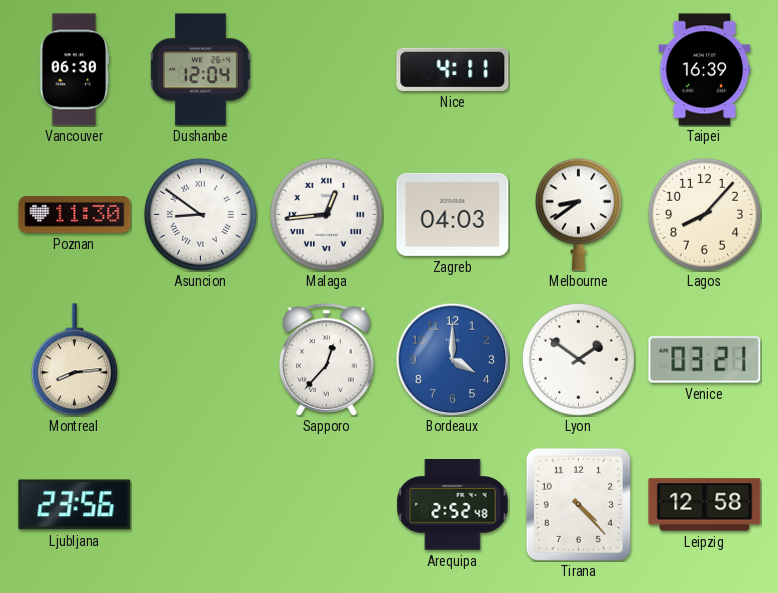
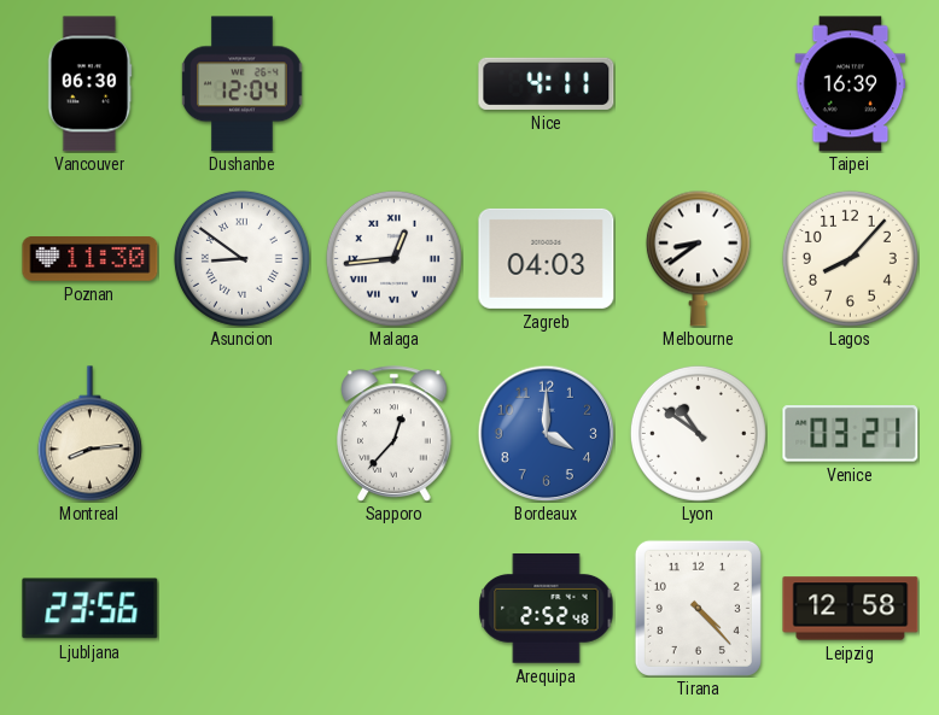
Lyon: 1:51 -> 10:51 (698, 433)
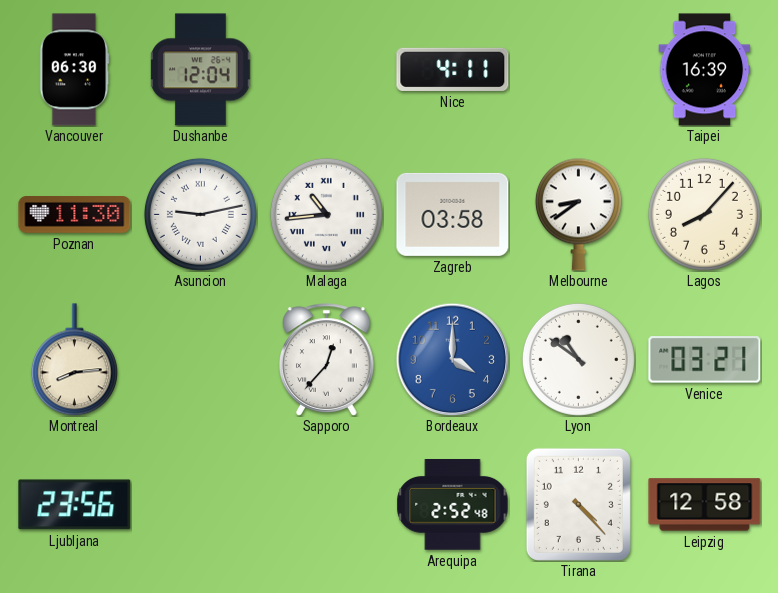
Asuncion: 8:51 -> 9:13 (200, 214)
Malaga: 12:44 -> 10:44 (326, 214)
Zagreb: 04:03 -> 03:58 (453, 214)
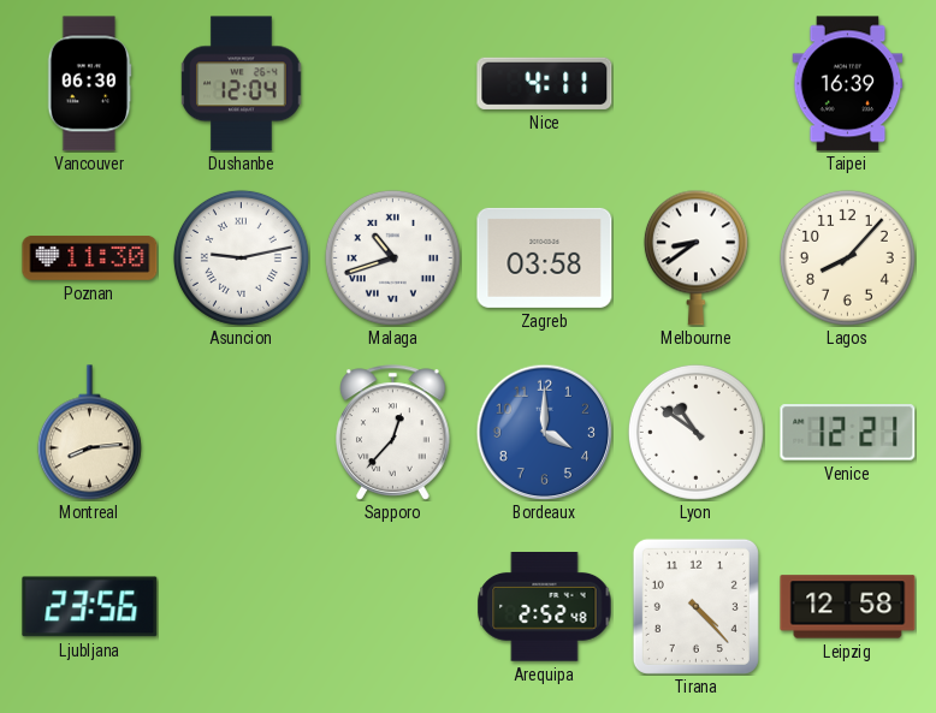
Malaga: 10:44 -> 10:42 (392, 257)
Venice: 03:21 -> 12:21 (848, 433)
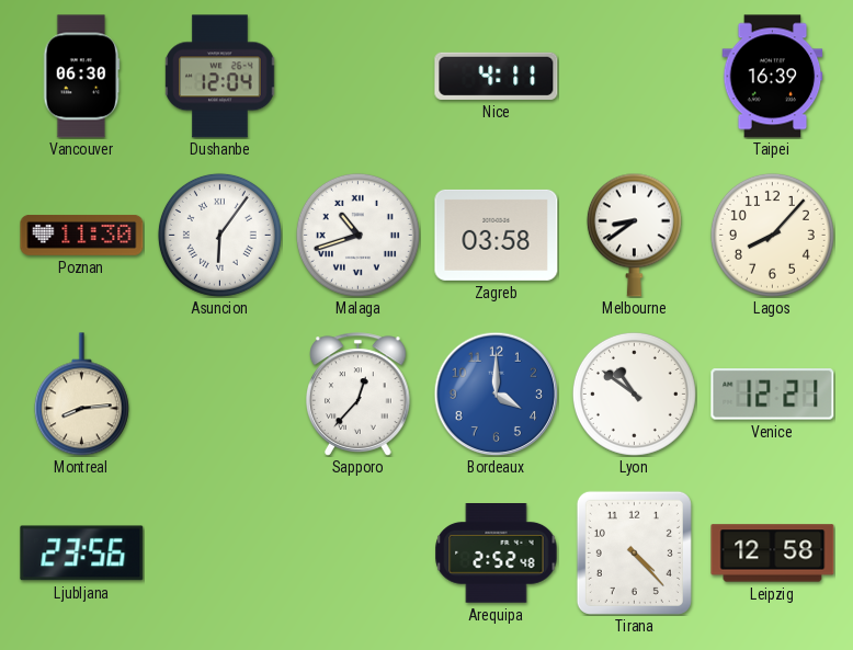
Asuncion: 9:13 -> 6:06 (219, 235)
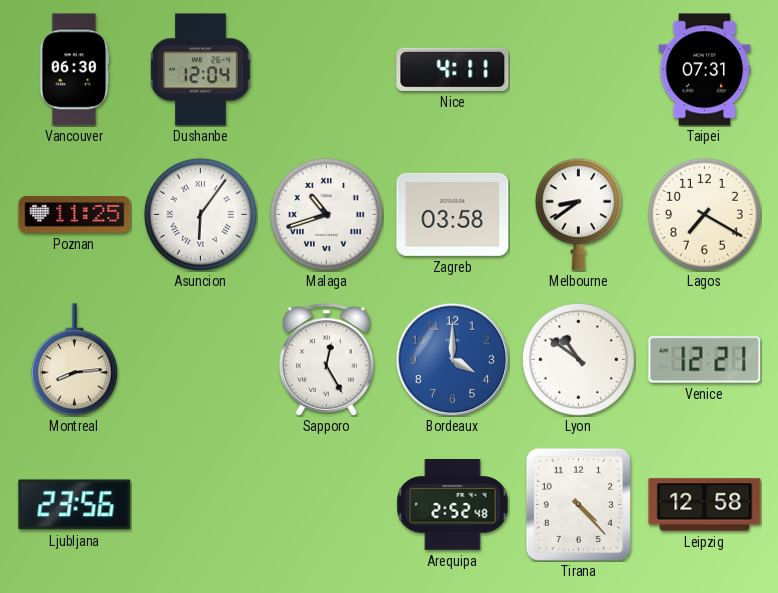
Taipei: 16:39 -> 07:31 (705, 70)
Poznan: 11:30 -> 11:25 (75, 215)
Lagos: 8:07 -> 7:20 (704, 214)
Sapporo: 12:37 -> 12:25 (327, 360)
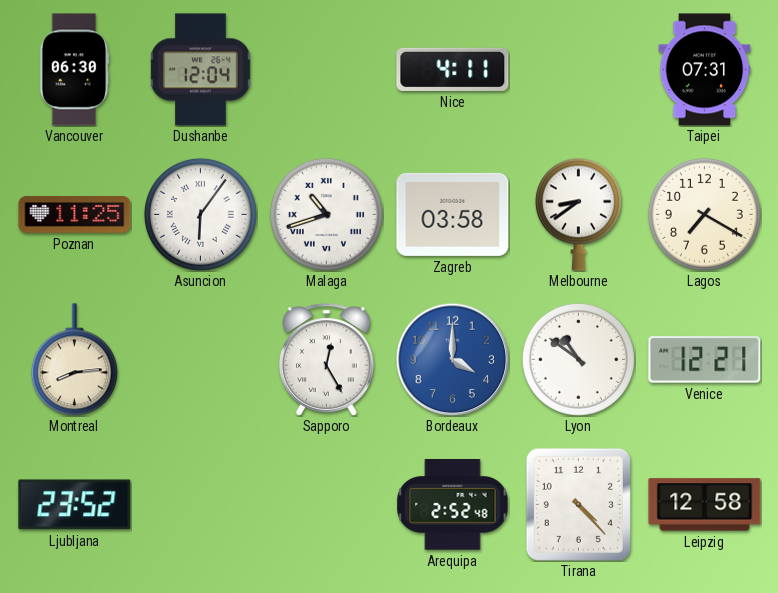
Ljubljana: 23:56 -> 23:52 (75, 505)
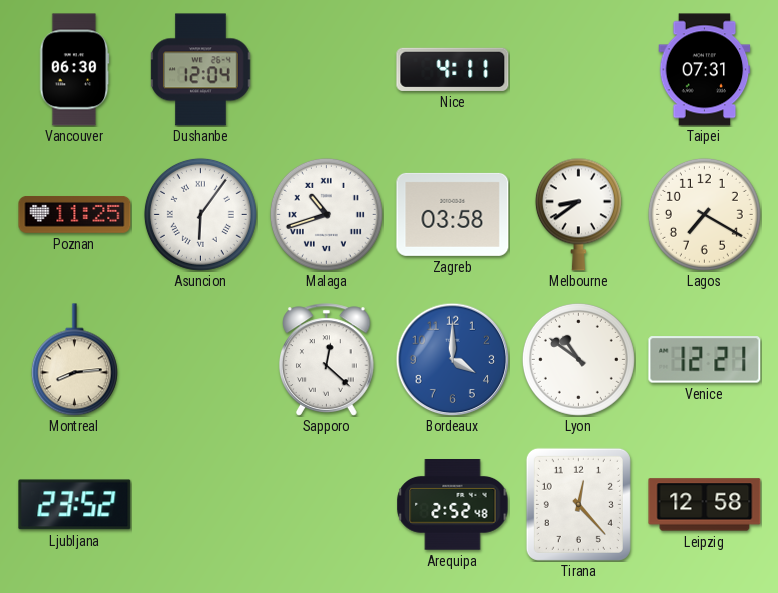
Sapporo: 12:25 -> 12:22 (327, 360)
Tirana: 4:23 -> 12:23 (578, 504)
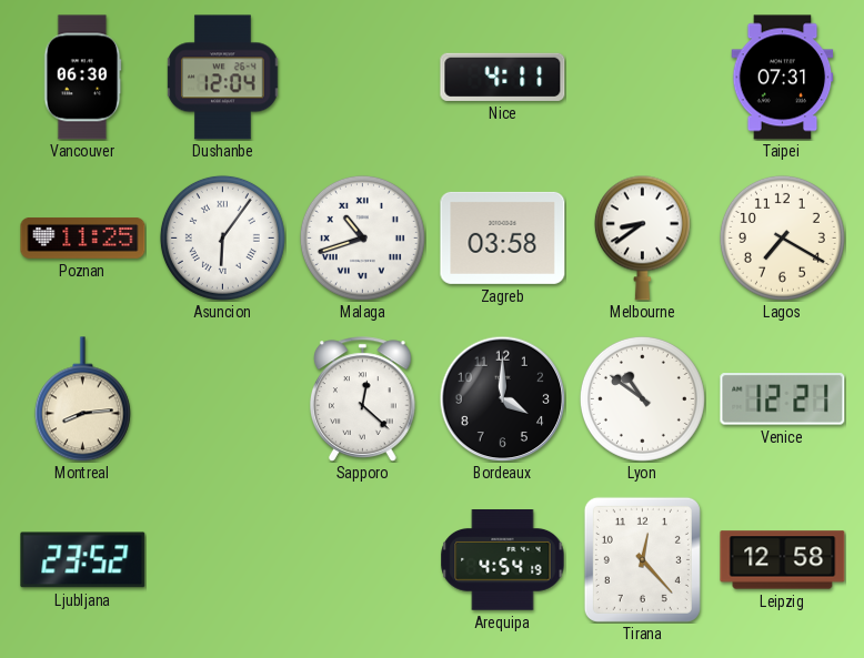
Bordeaux dial: blue -> black (502, 398)
Arequipa: 2:52 -> 4:54 (503, 560)
